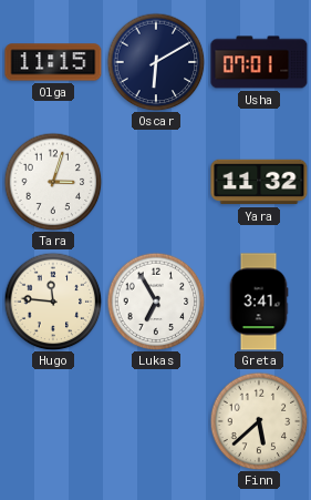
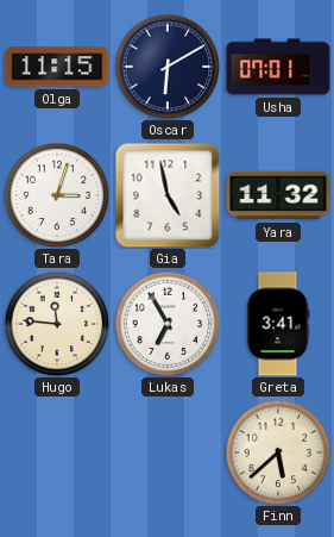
Gia: none -> 4:58 (168, 195)
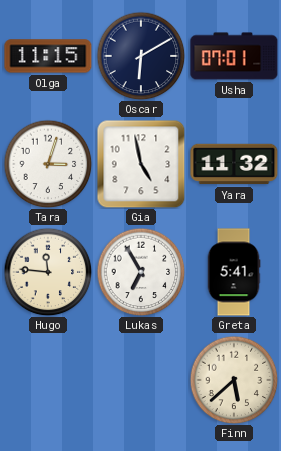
Greta: 3:41 -> 5:41 (234, 272)
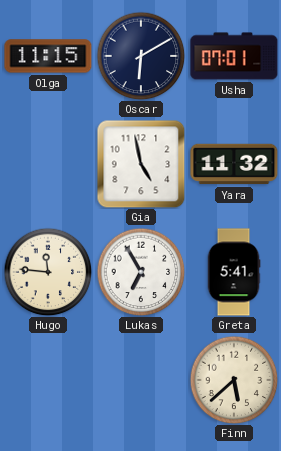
Tara: 3:03 -> none (48, 164)
